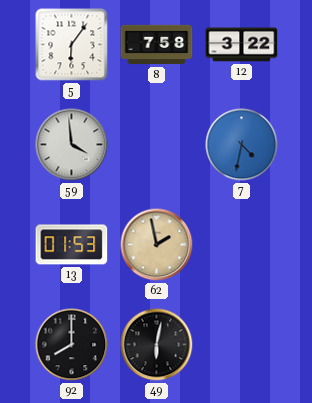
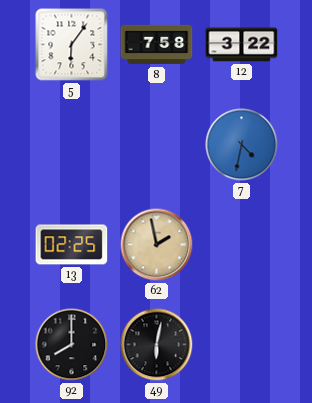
59: 3:59 -> none (72, 145)
13: 01:53 -> 02:25 (72, 245)
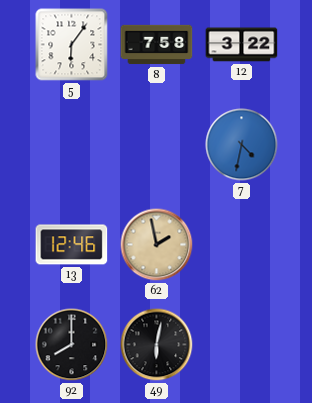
13: 02:25 -> 12:46 (72, 245)
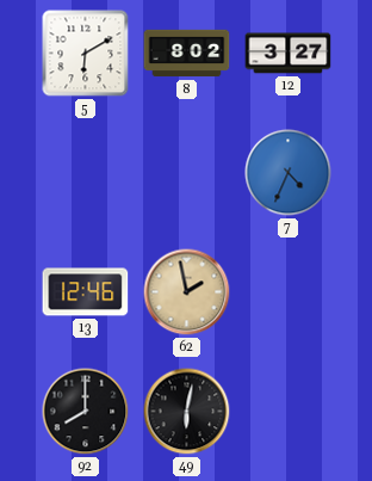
5: 6:06 -> 6:10 (86, 54)
8: 7:58 -> 8:02 (187, 54)
12: 3:22 -> 3:27 (289, 54)
7: 4:32 -> 4:34 (289, 173)
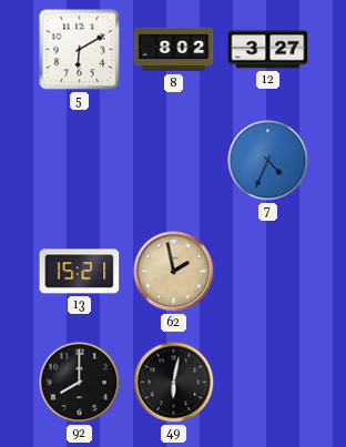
13: 12:46 -> 15:21 (80, 272)
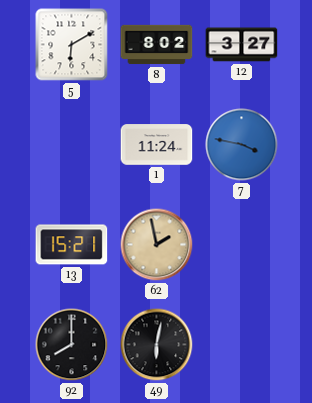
1: none -> 11:24 (157, 145)
7: 4:34 -> 3:47 (242, 145)
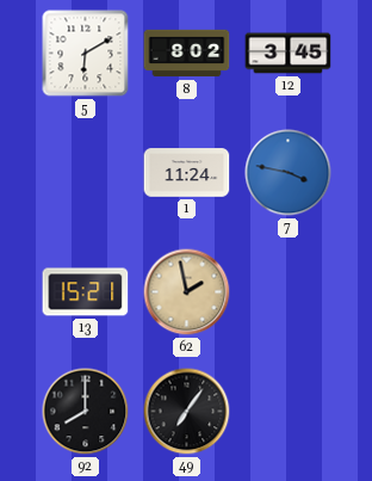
12: 3:27 -> 3:45 (289, 54)
49: 6:02 -> 7:06 (187, 412)
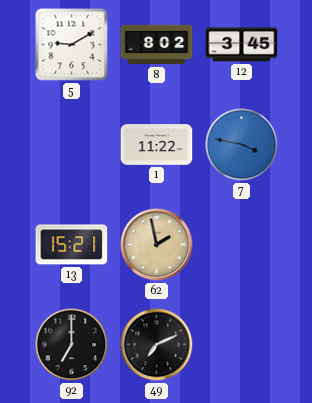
5: 6:10 -> 9:10 (72, 45)
1: 11:24 -> 11:22 (157, 145)
92: 8:00 -> 7:00 (72, 345)
49: 7:06 -> 7:11 (157, 345)
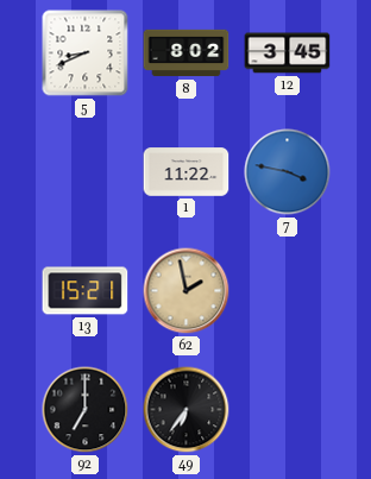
5: 9:10 -> 8:41 (86, 53)
49: 7:11 -> 6:36 (187, 410)
